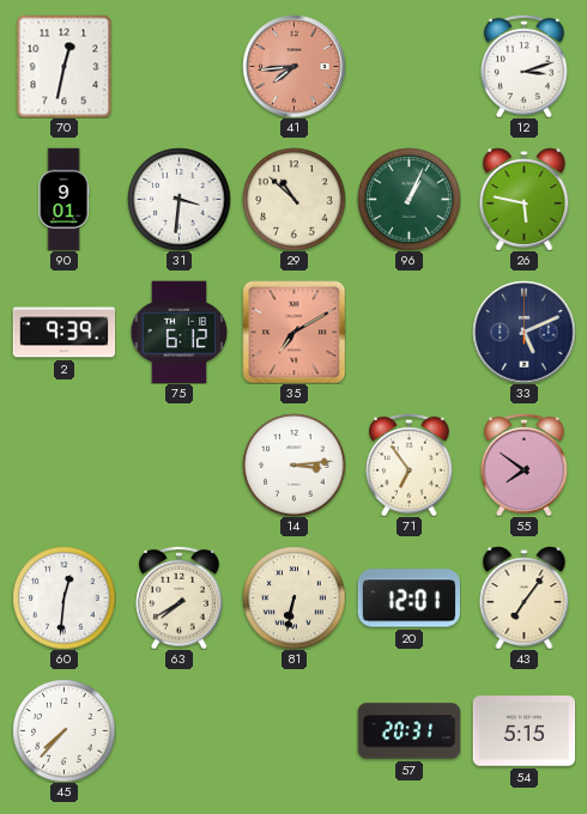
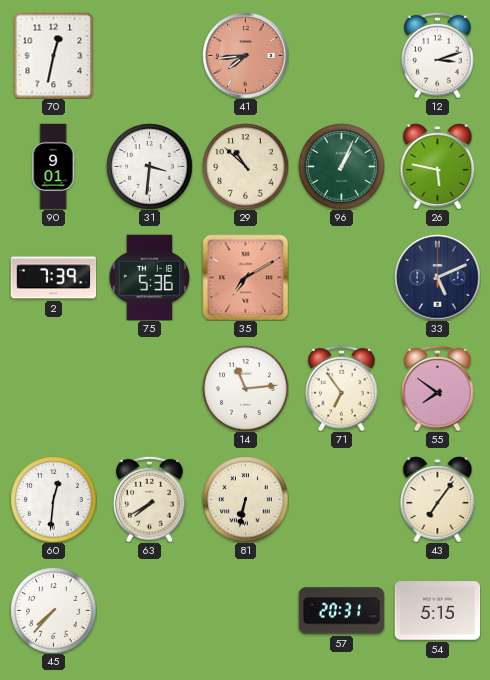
2: 9:39 -> 7:39 (53, 278)
75: 6:12 -> 5:36 (150, 277)
14: 3:14 -> 11:14 (245, 388)
20: 12:01 -> none (409, 599)
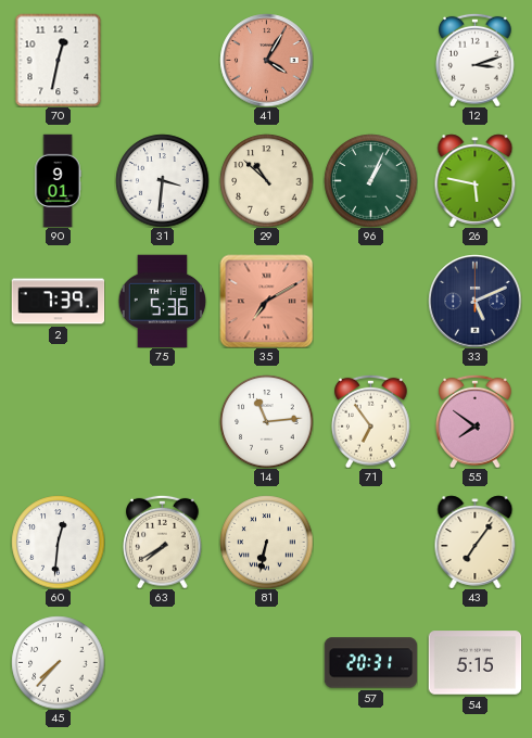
41: 7:44 -> 4:05 (266, 60)
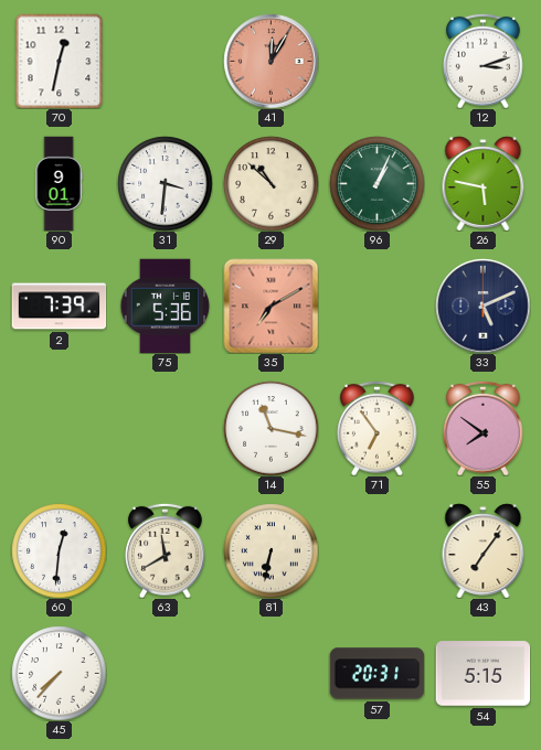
41: 4:05 -> 12:05 (270, 61)
14: 11:14 -> 11:17 (270, 428)
63: 7:40 -> 11:40 (166, 550)
